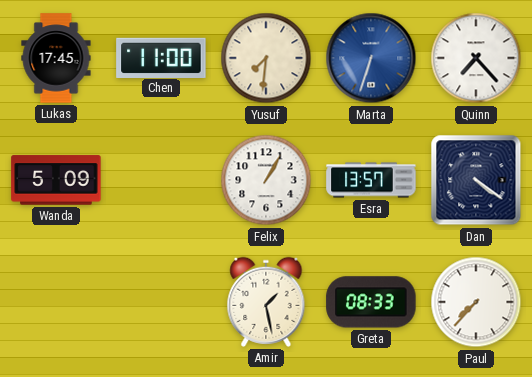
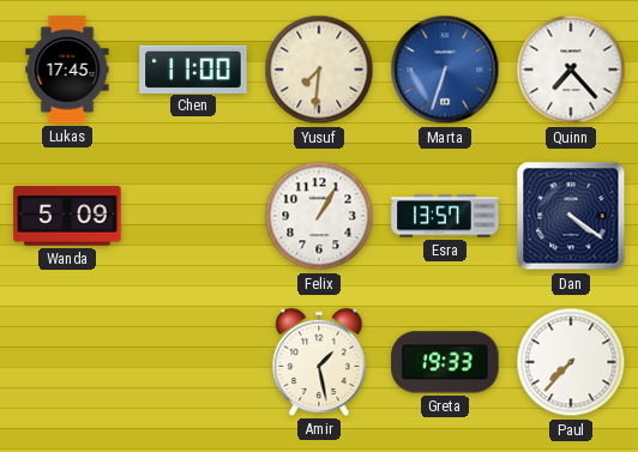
Greta: 08:33 -> 19:33 (445, 362)
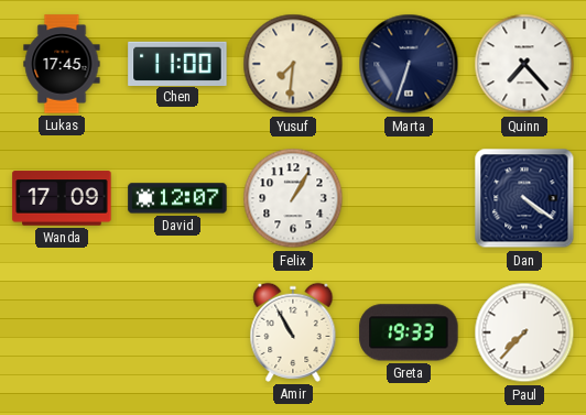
Marta dial: blue -> navy (409, 64)
Wanda: 5:09 -> 17:09 (62, 198)
David: none -> 12:07 (177, 198)
Esra: 13:57 -> none (445, 216)
Amir: 1:28 -> 10:55 (293, 332)
